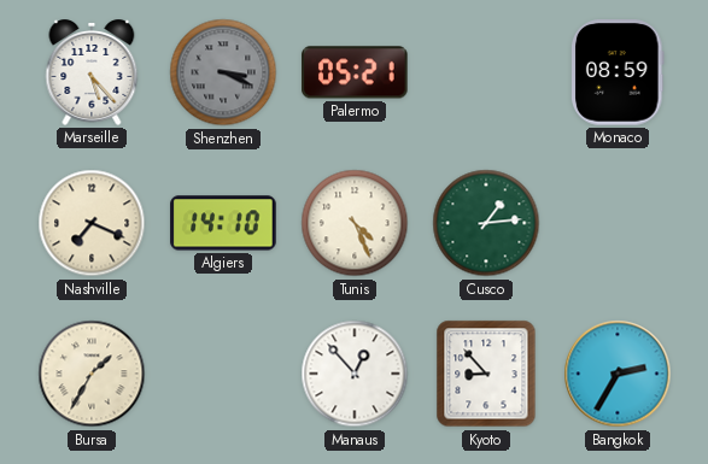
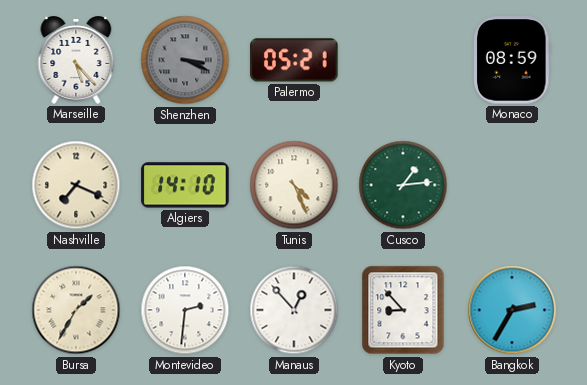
Montevideo: none -> 2:31 (185, 310)
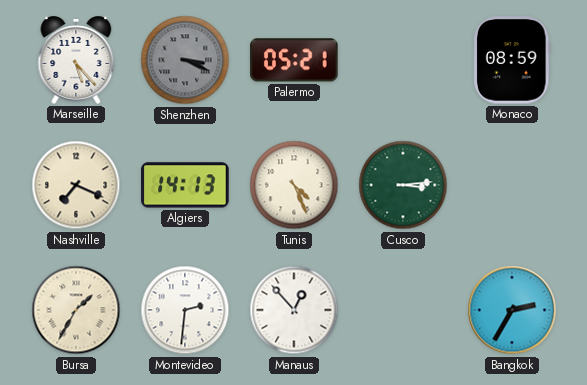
Algiers: 14:10 -> 14:13 (185, 185)
Cusco: 1:14 -> 3:14 (403, 185)
Kyoto: 8:53 -> none (403, 310)
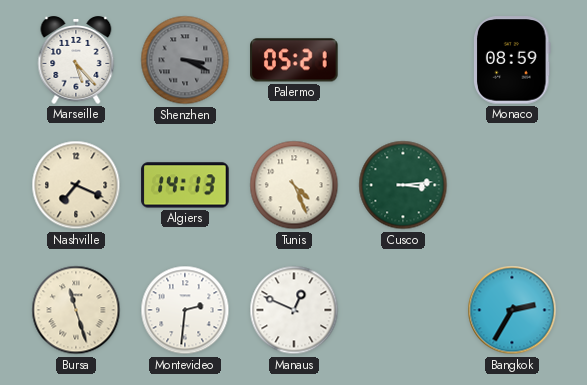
Bursa: 1:35 -> 11:27 (76, 310)
Manaus: 12:53 -> 12:49 (294, 310)
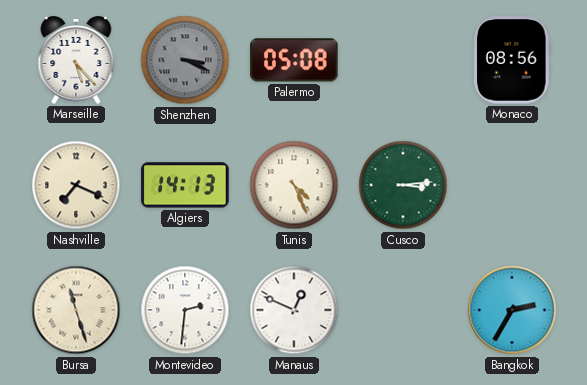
Palermo: 05:21 -> 05:08 (294, 60)
Monaco: 08:59 -> 08:56 (513, 60)
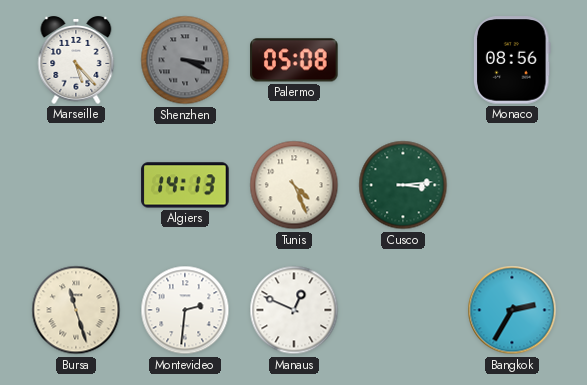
Nashville: 7:19 -> none (76, 185)
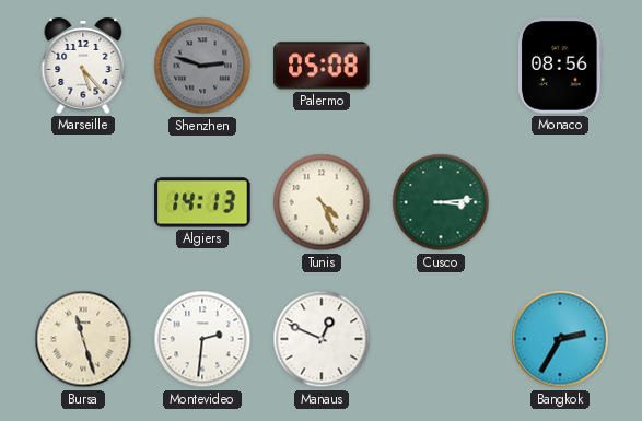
Shenzhen: 3:19 -> 2:48 (202, 66)
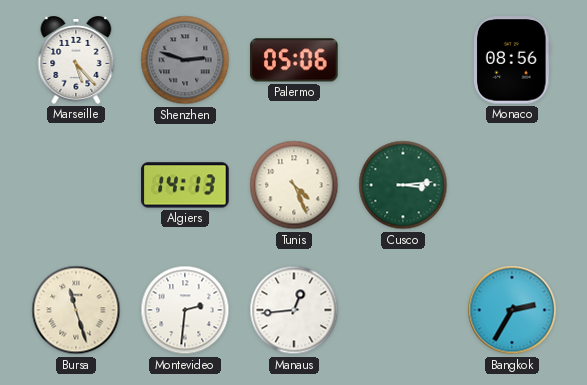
Palermo: 05:08 -> 05:06 (294, 60)
Manaus: 12:49 -> 12:44 (294, 310)
